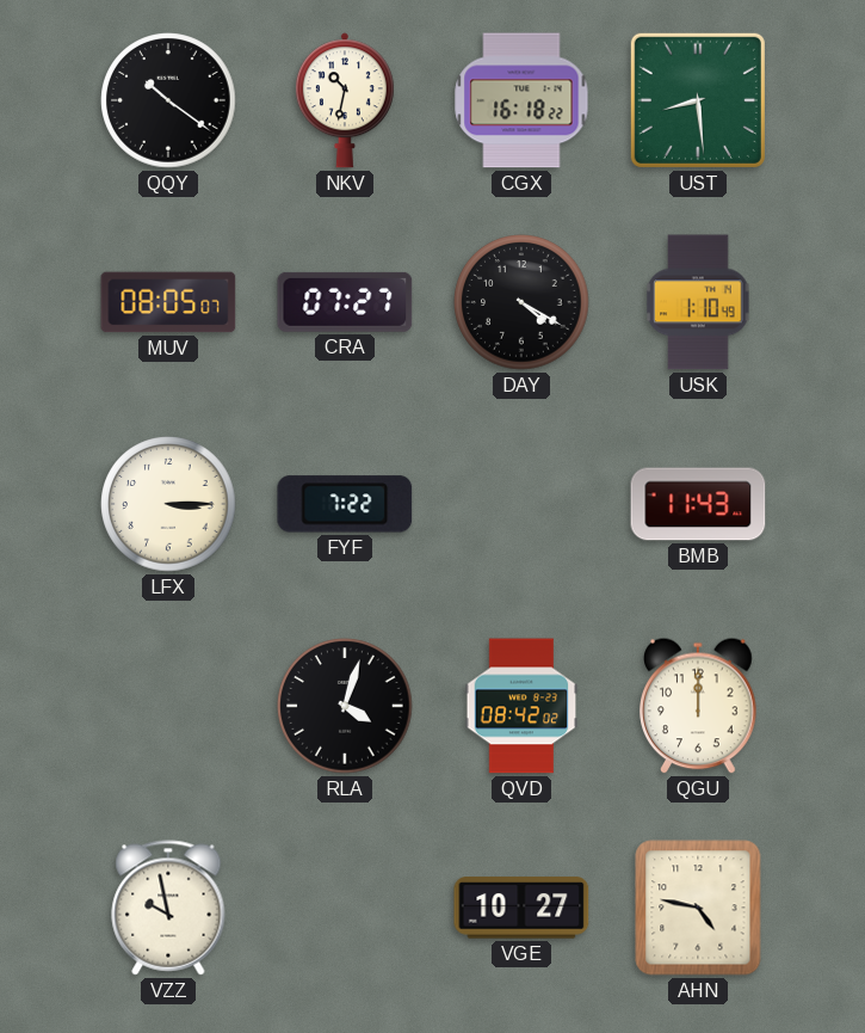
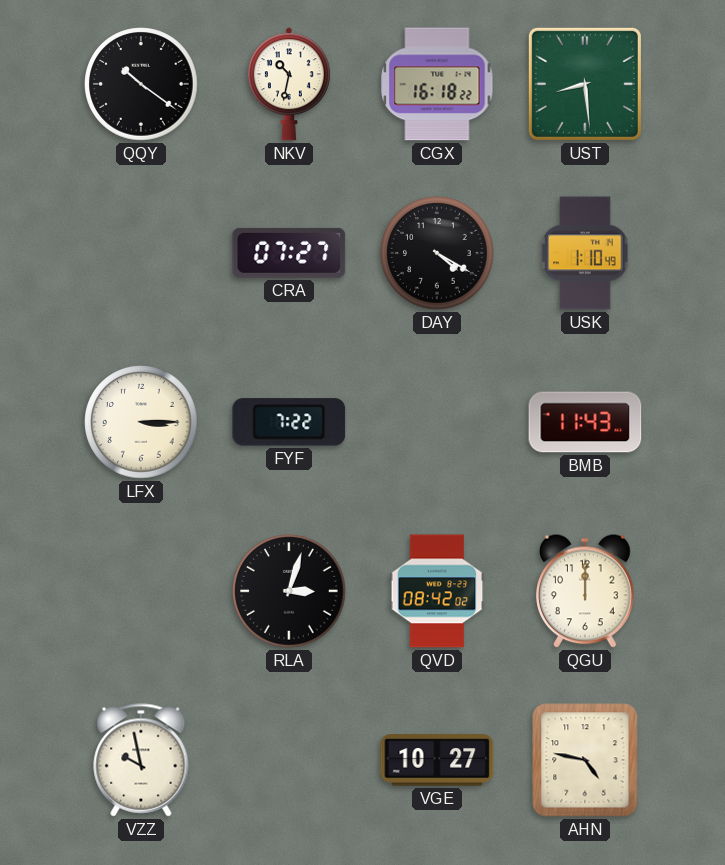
MUV: 08:05 -> none (168, 302)
RLA: 4:03 -> 3:03 (289, 591)
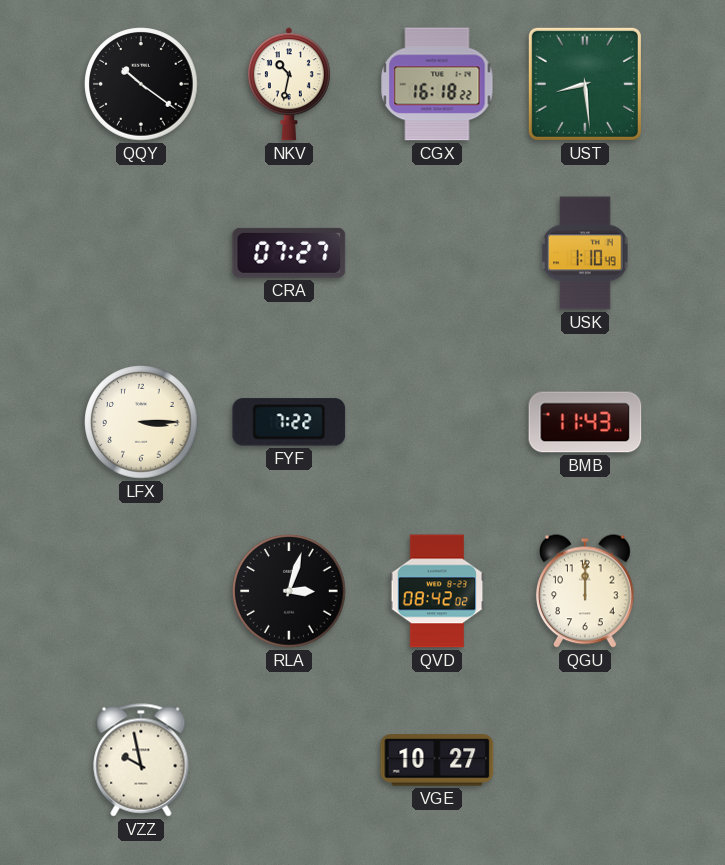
DAY: 4:20 -> none (437, 253)
AHN: 4:47 -> none (585, 760)
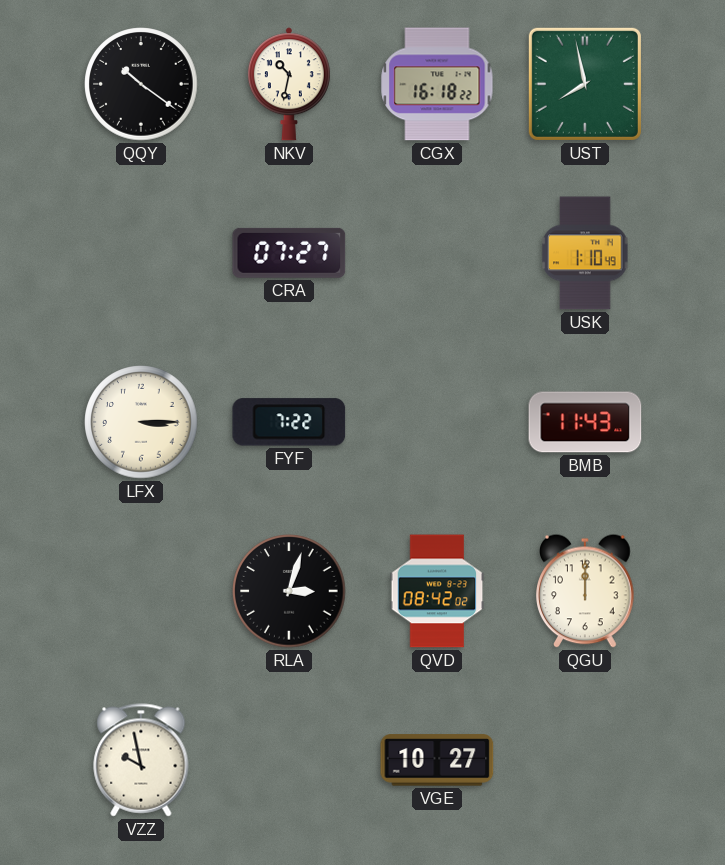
UST: 8:29 -> 7:58 (585, 84)
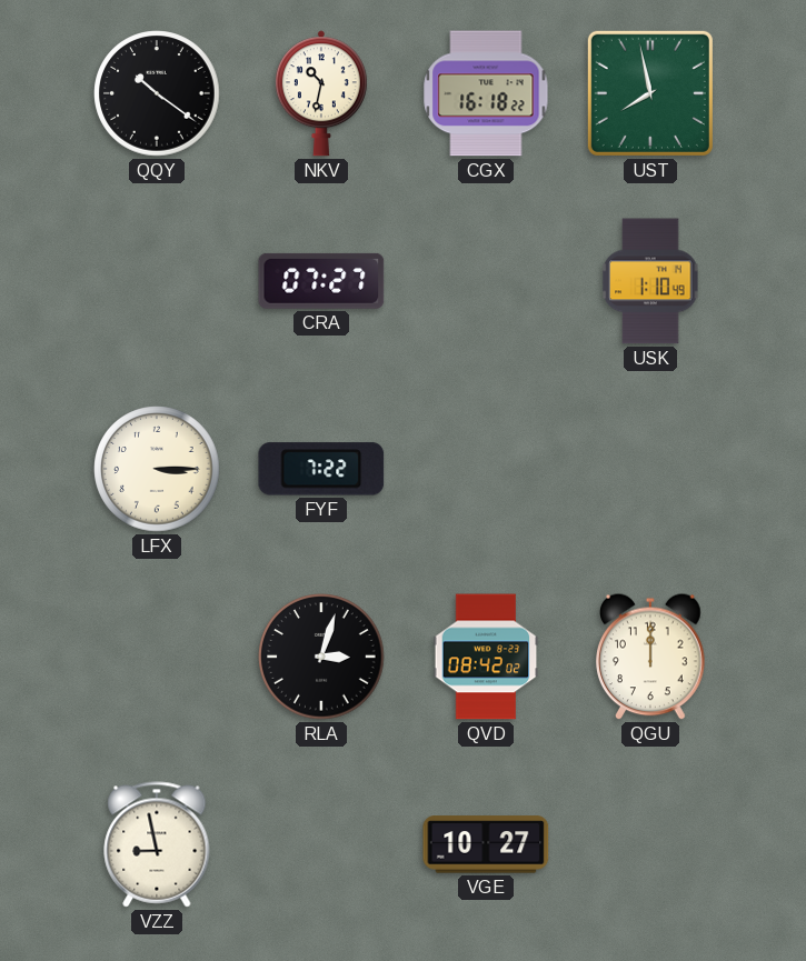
BMB: 11:43 -> none (585, 422)
VZZ: 9:58 -> 8:58 (157, 844)
